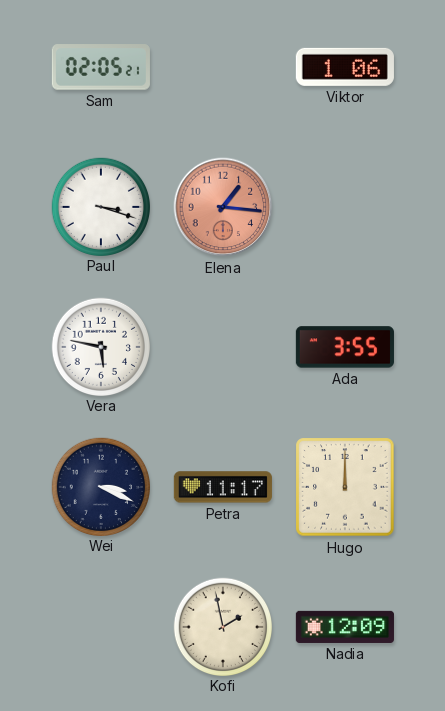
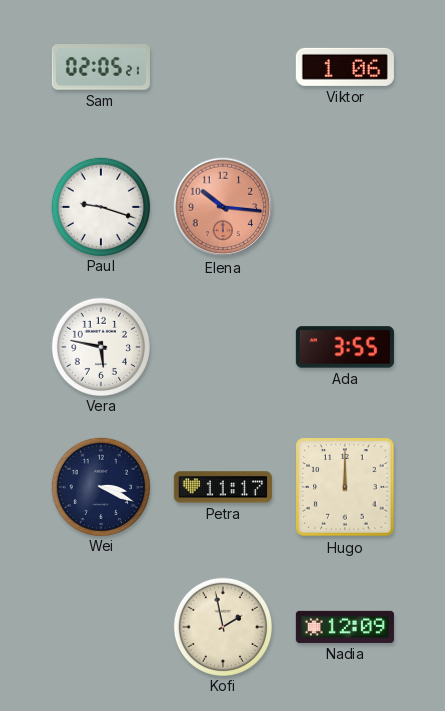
Paul: 3:18 -> 9:18 (100, 206)
Elena: 1:16 -> 10:16 (223, 207)
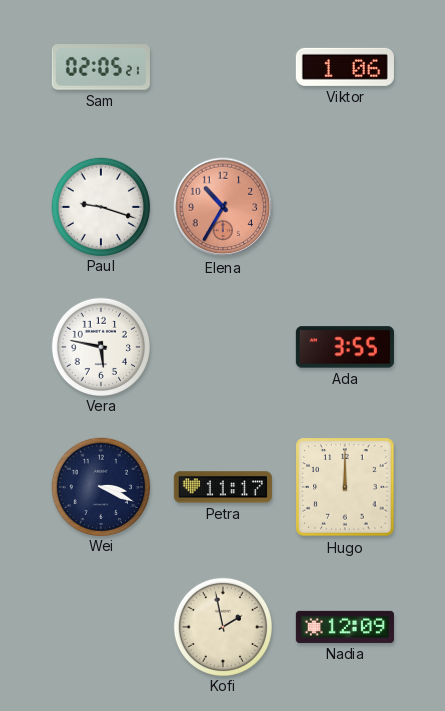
Elena: 10:16 -> 10:35 (223, 207)
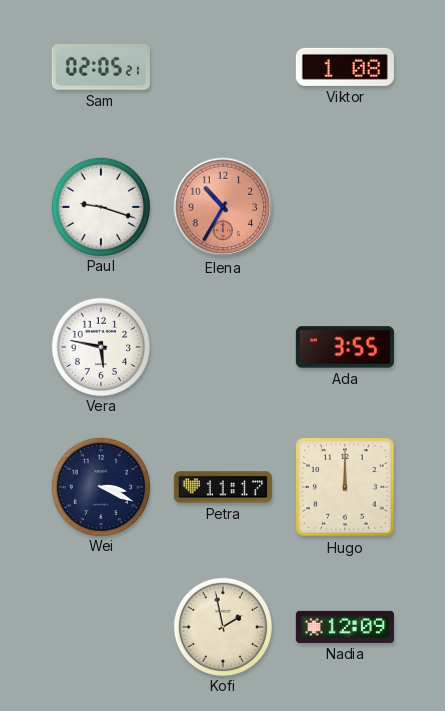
Viktor: 1:06 -> 1:08 (345, 67)
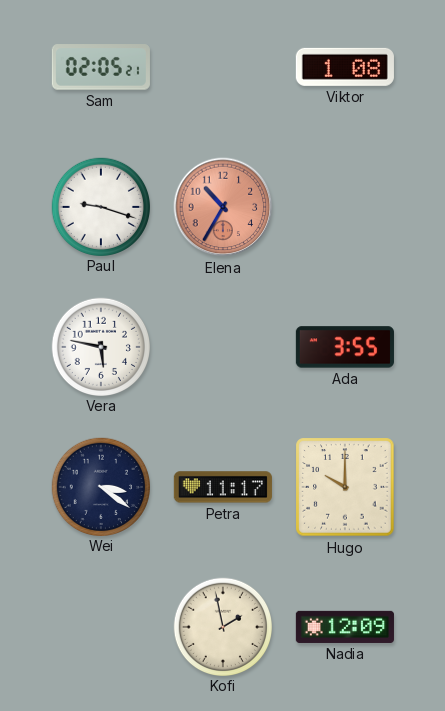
Wei: 3:19 -> 3:21 (100, 486)
Hugo: 12:00 -> 10:00 (345, 487)
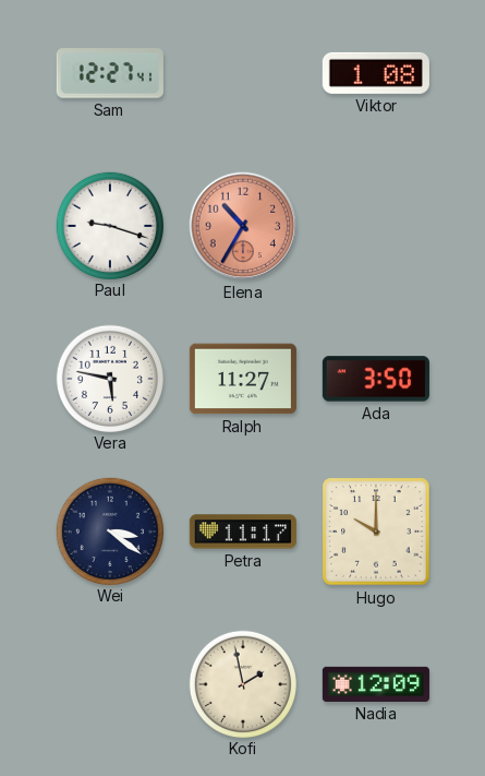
Sam: 02:05 -> 12:27 (110, 73)
Ralph: none -> 11:27 (243, 379)
Ada: 3:55 -> 3:50 (376, 379)
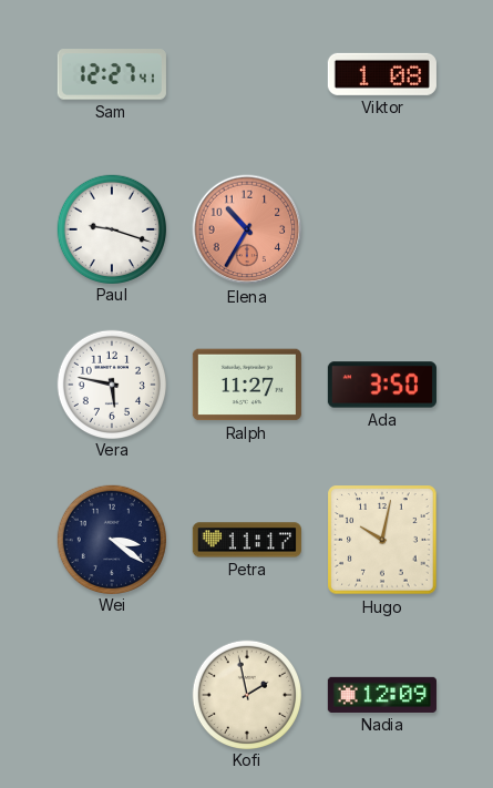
Hugo: 10:00 -> 10:02 (382, 540)
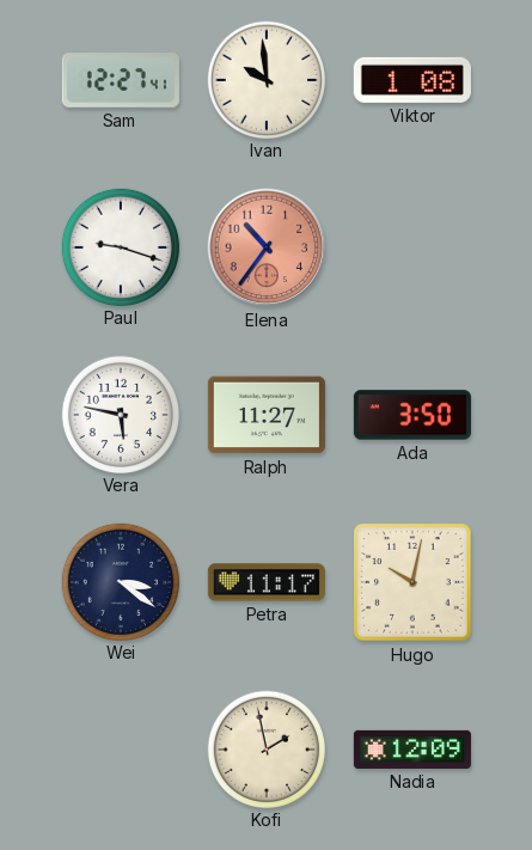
Ivan: none -> 9:59 (265, 79)
Elena: 10:35 -> 10:36 (267, 247)
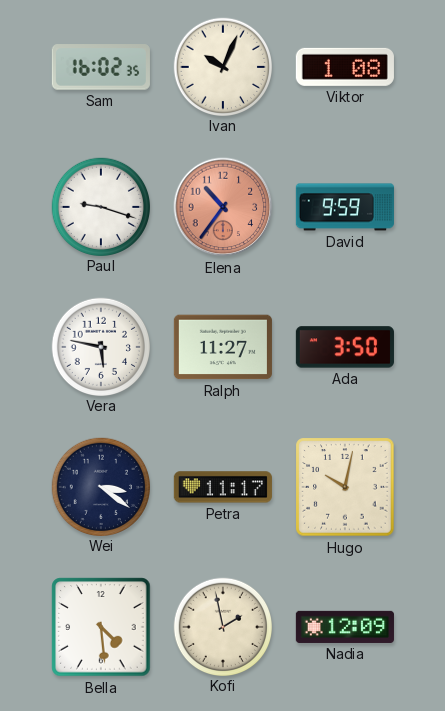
Sam: 12:27 -> 16:02 (101, 67)
Ivan: 9:59 -> 10:04 (222, 66)
David: none -> 9:59 (345, 207)
Bella: none -> 4:29 (101, 627)
